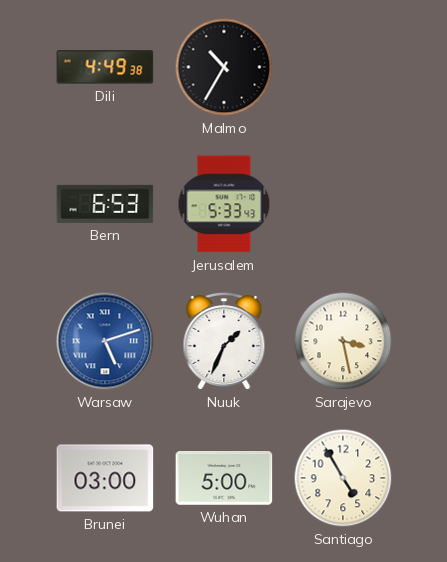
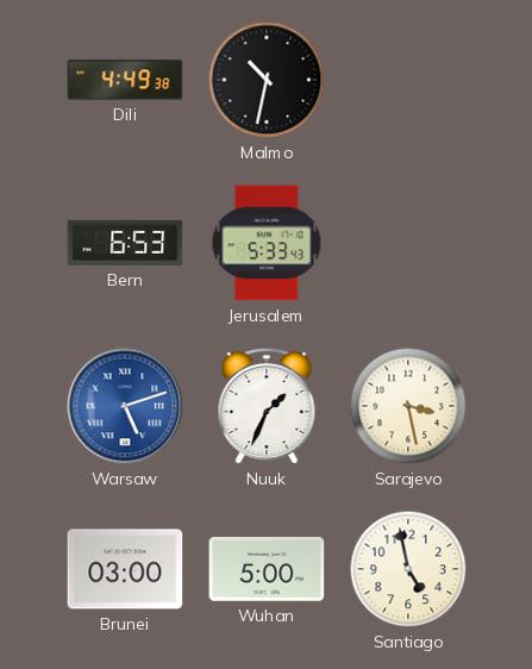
Malmo: 10:35 -> 10:32 (267, 80)
Santiago: 4:55 -> 4:58 (408, 569)
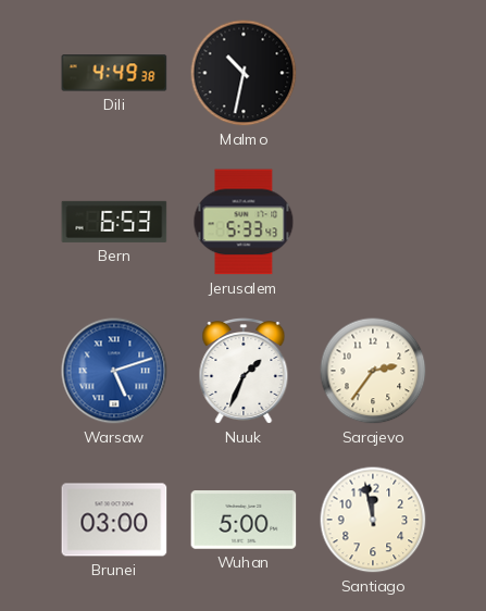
Sarajevo: 3:28 -> 2:36 (373, 371)
Santiago: 4:58 -> 11:58 (373, 520)
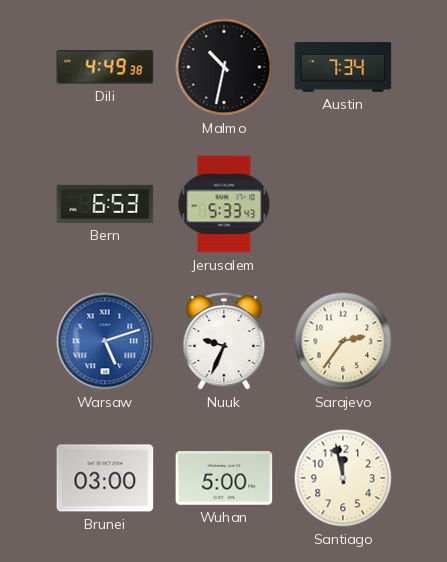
Austin: none -> 7:34 (343, 67)
Nuuk: 1:34 -> 9:34 (224, 342)
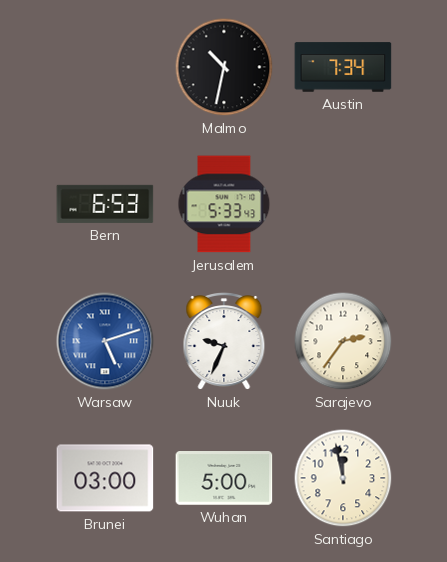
Dili: 4:49 -> none (105, 67)
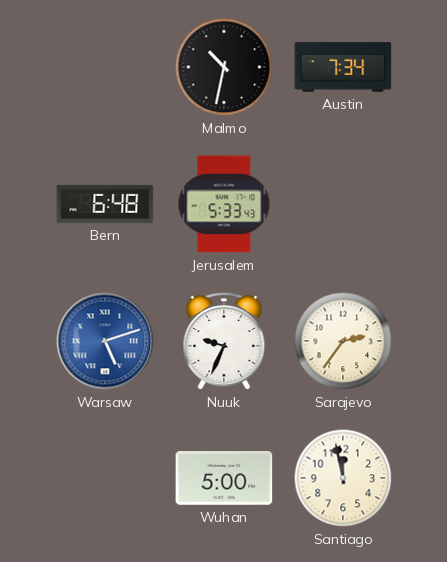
Bern: 6:53 -> 6:48 (105, 204)
Brunei: 03:00 -> none (105, 478)
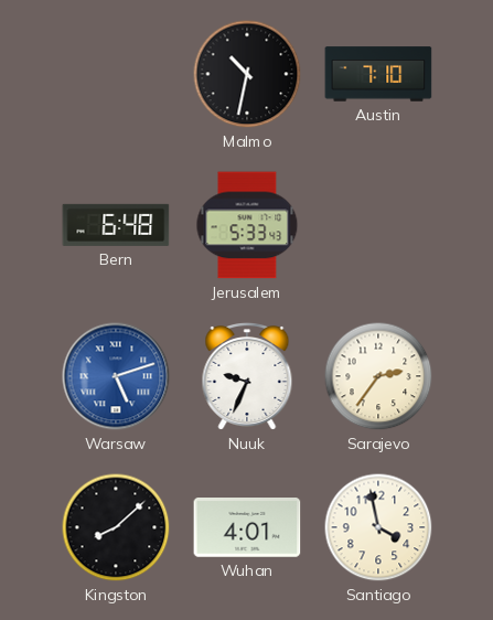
Austin: 7:34 -> 7:10 (378, 74)
Kingston: none -> 8:08 (116, 527)
Wuhan: 5:00 -> 4:01 (247, 528)
Santiago: 11:58 -> 3:58 (378, 527)
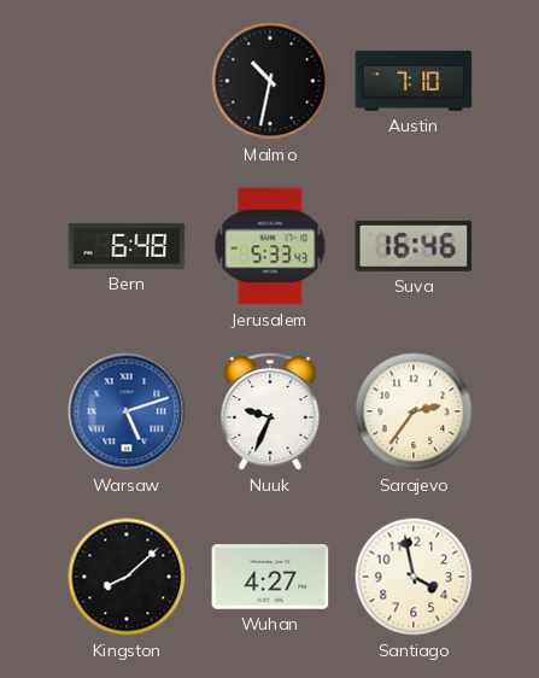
Suva: none -> 16:46 (414, 246)
Wuhan: 4:01 -> 4:27 (270, 578)
